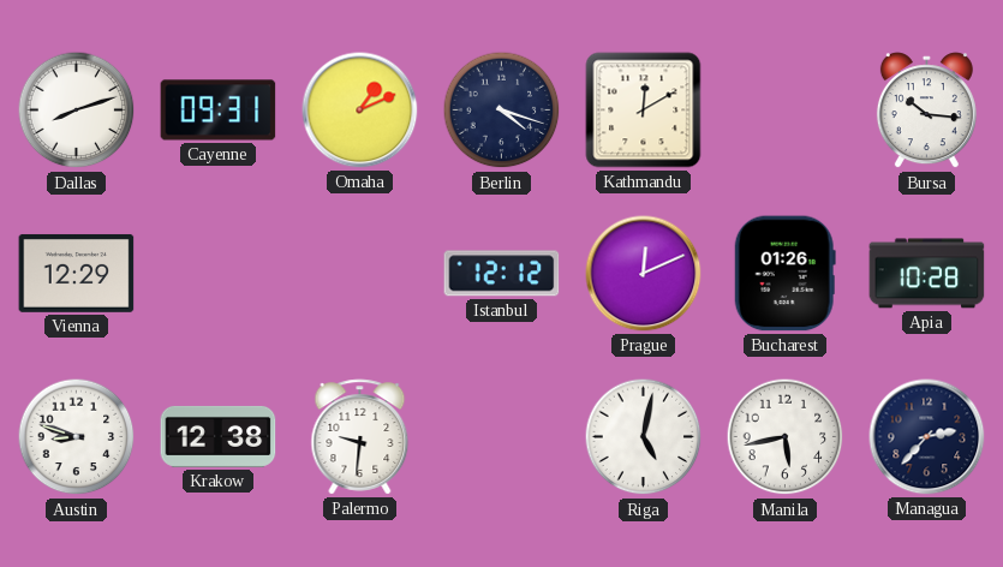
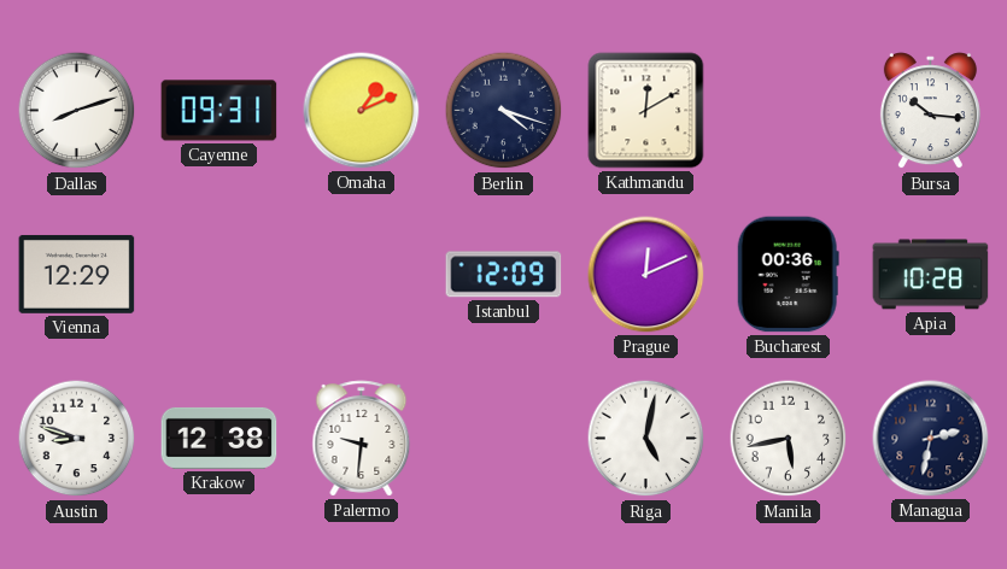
Istanbul: 12:12 -> 12:09 (504, 275)
Bucharest: 01:26 -> 00:36 (788, 275)
Managua: 2:37 -> 2:32 (931, 439)
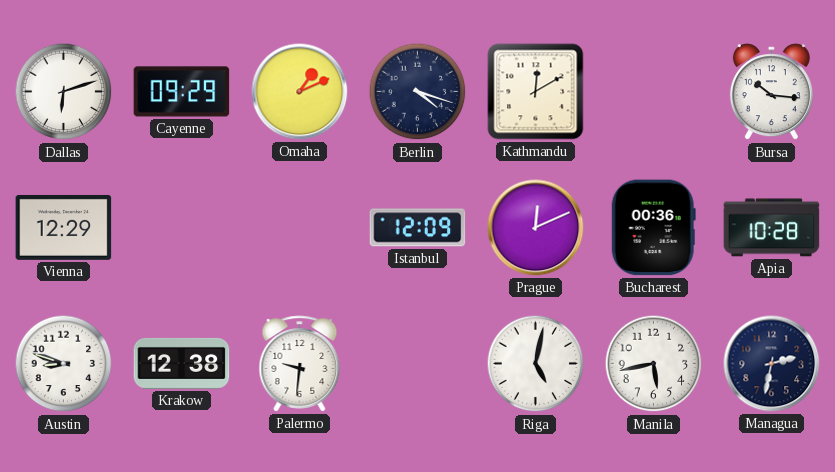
Dallas: 8:12 -> 6:12 (64, 92)
Cayenne: 09:31 -> 09:29 (182, 92)
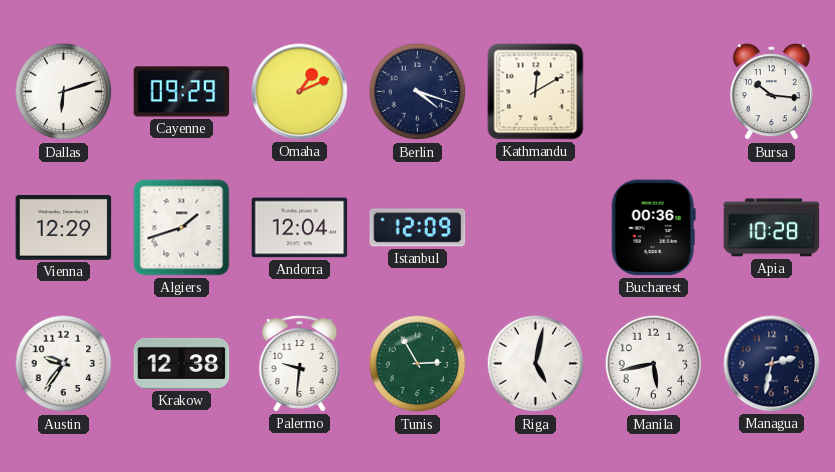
Algiers: none -> 1:42 (182, 228)
Andorra: none -> 12:04 (300, 228)
Prague: 12:11 -> none (536, 228)
Austin: 8:48 -> 9:36 (64, 364)
Tunis: none -> 2:55 (418, 364)
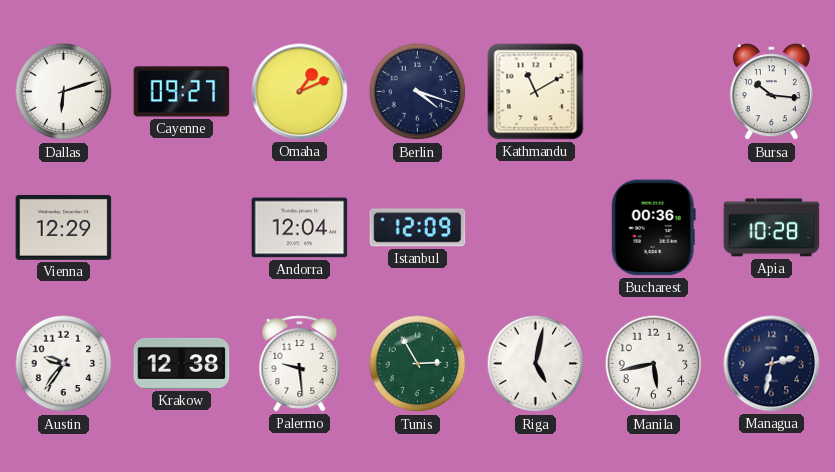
Cayenne: 09:29 -> 09:27 (182, 92)
Kathmandu: 12:10 -> 11:10 (536, 92)
Algiers: 1:42 -> none (182, 228)
Palermo: 9:31 -> 9:29 (300, 364)
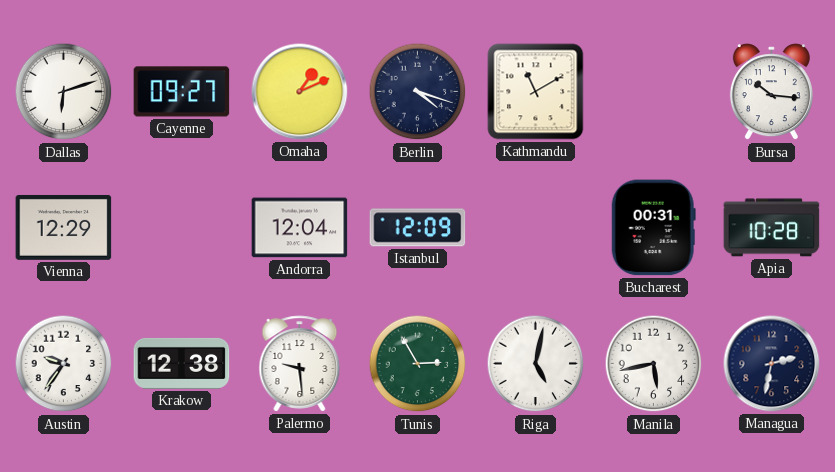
Bucharest: 00:36 -> 00:31 (653, 228)
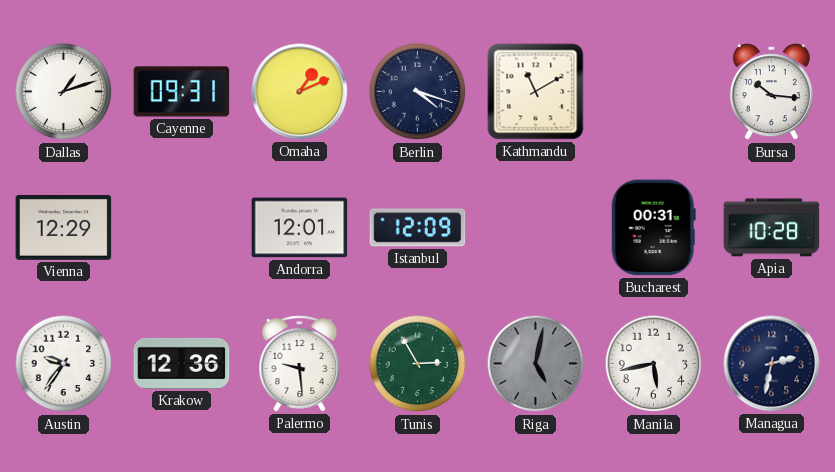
Dallas: 6:12 -> 1:12 (64, 92)
Cayenne: 09:27 -> 09:31 (182, 92)
Andorra: 12:04 -> 12:01 (300, 228)
Krakow: 12:38 -> 12:36 (182, 363)
Riga dial: white -> grey (536, 364)
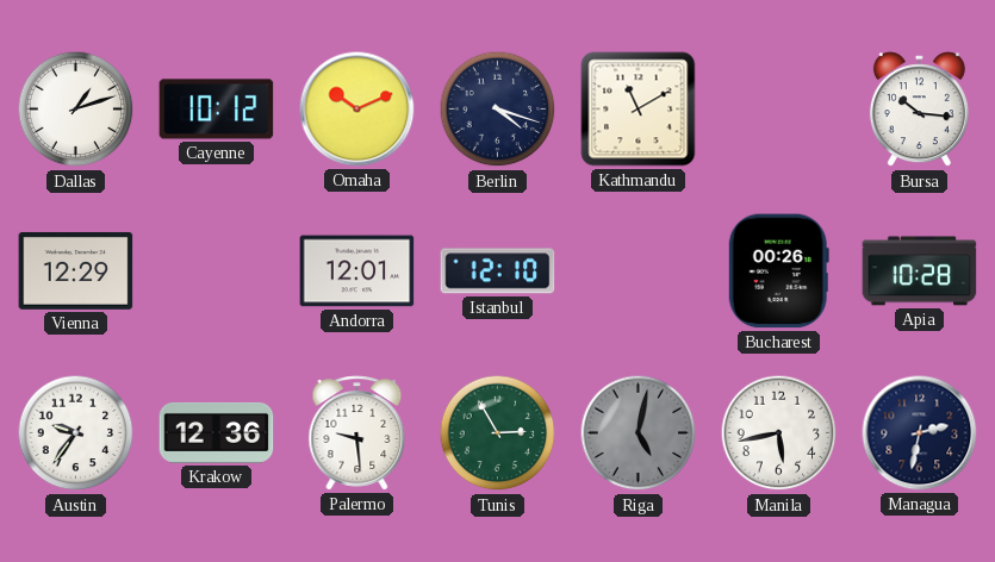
Cayenne: 09:31 -> 10:12 (217, 110)
Omaha: 1:11 -> 10:11 (357, 110)
Istanbul: 12:09 -> 12:10 (498, 271)
Bucharest: 00:31 -> 00:26 (778, 271)
